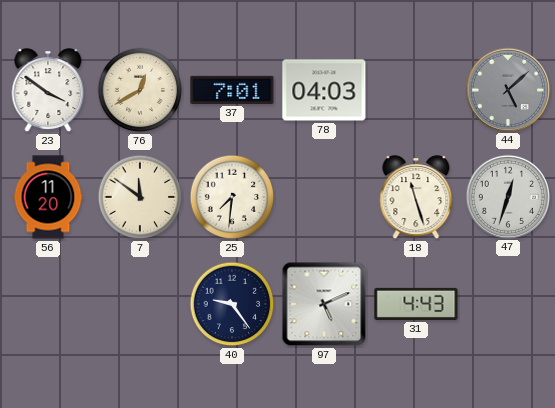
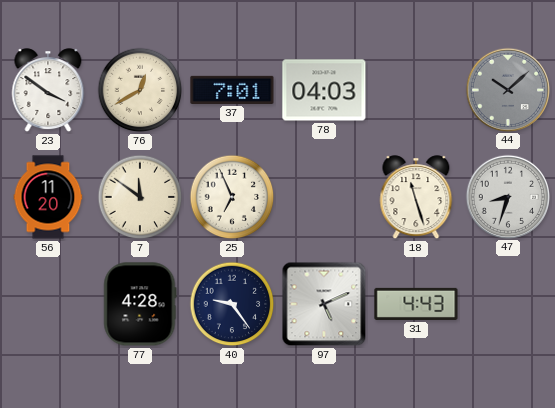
44: 5:08 -> 10:08 (507, 89)
25: 7:31 -> 6:56 (232, 197)
47: 12:33 -> 8:33 (507, 196)
77: none -> 4:28 (140, 304)
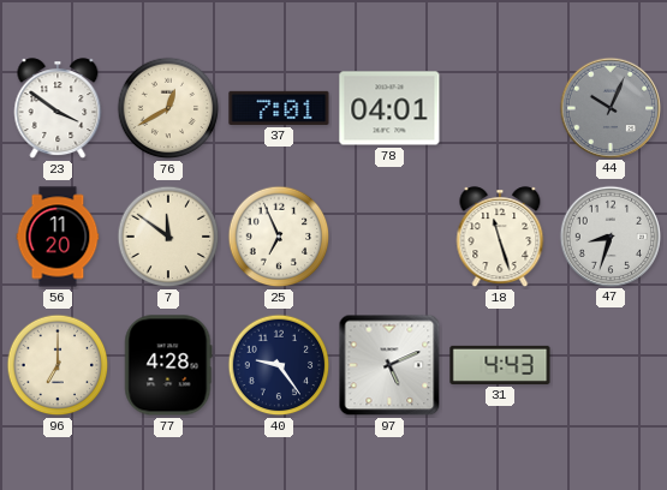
78: 04:03 -> 04:01 (389, 108)
44: 10:08 -> 10:04 (609, 107)
96: none -> 7:00 (58, 365)
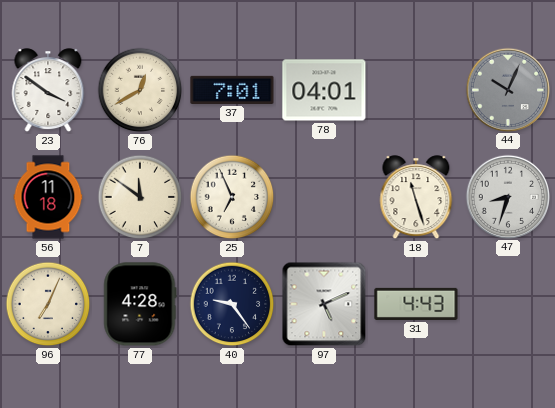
56: 11:20 -> 11:18 (48, 197)
96: 7:00 -> 7:04 (48, 304)
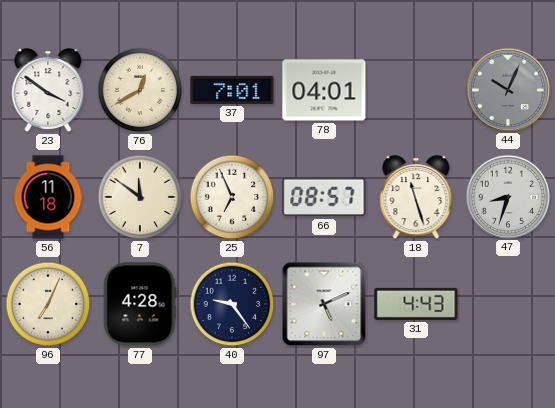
66: none -> 08:57 (324, 197)
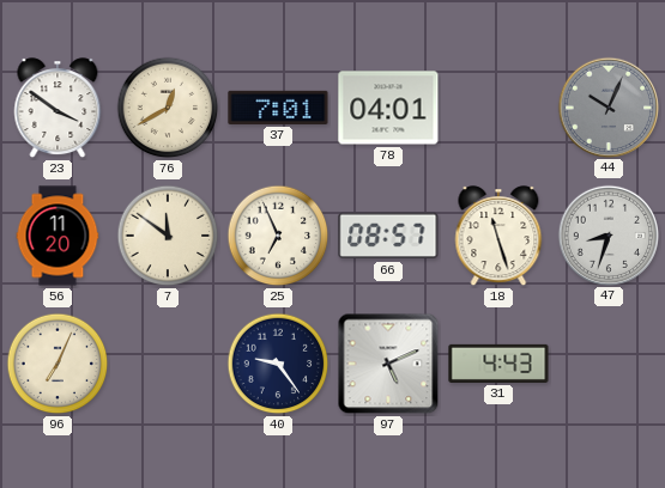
56: 11:18 -> 11:20 (58, 236)
77: 4:28 -> none (140, 304)
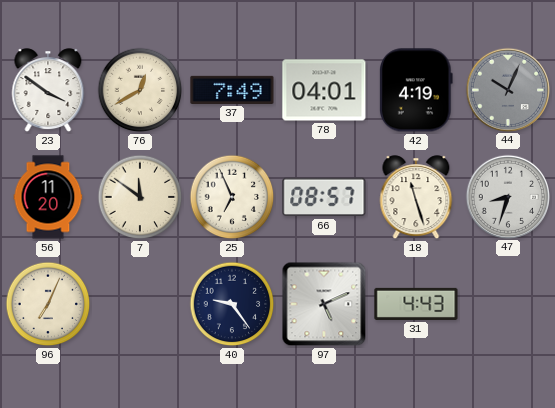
37: 7:01 -> 7:49 (232, 90)
42: none -> 4:19 (417, 90)
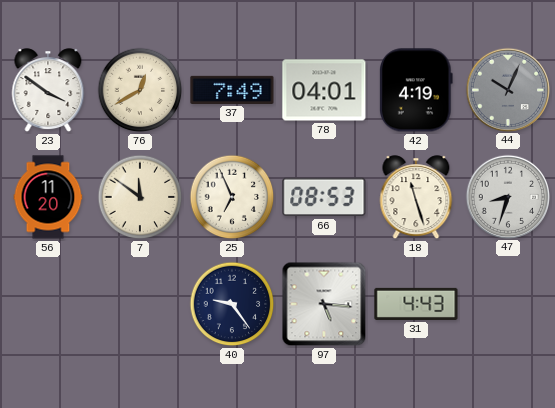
66: 08:57 -> 08:53 (324, 197)
96: 7:04 -> none (48, 304)
97: 5:11 -> 5:16 (324, 304)
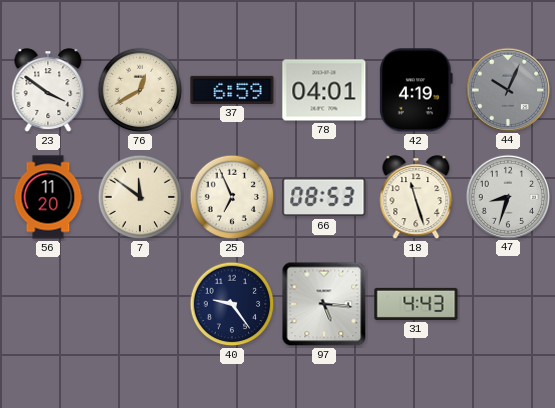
37: 7:49 -> 6:59 (232, 90)
